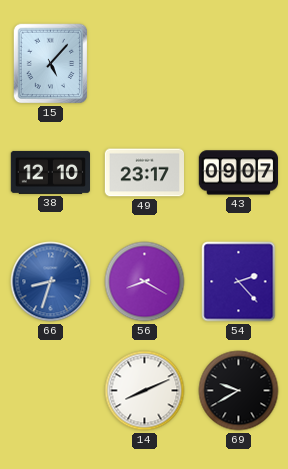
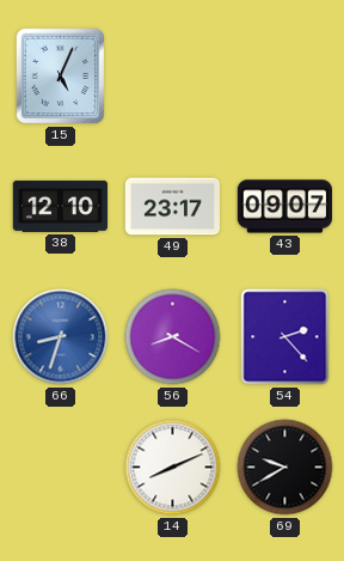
15: 5:07 -> 5:04 (61, 77)
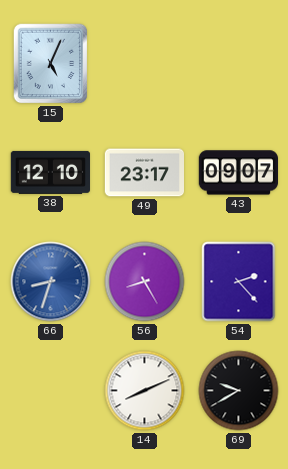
56: 8:20 -> 8:25 (145, 282)
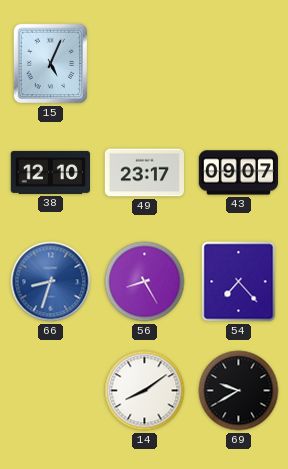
54: 2:23 -> 7:23 (239, 282)
14: 8:11 -> 8:09 (145, 391)
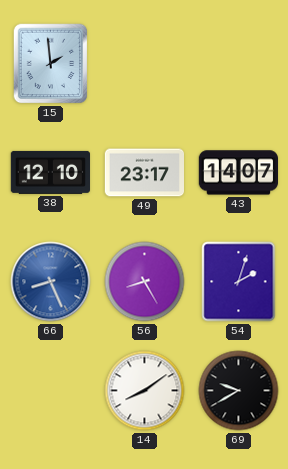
15: 5:04 -> 1:59 (51, 64)
43: 09:07 -> 14:07 (238, 173)
66: 8:33 -> 8:26 (51, 282)
54: 7:23 -> 2:03 (239, 282)
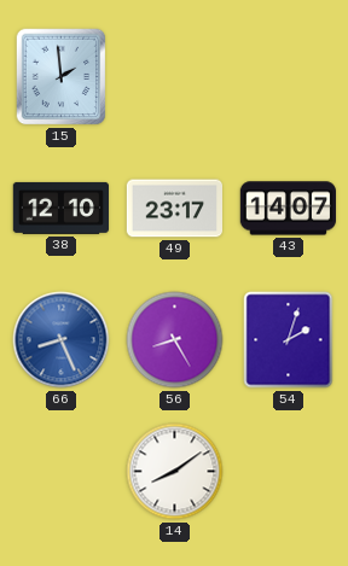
69: 9:40 -> none (239, 391)
